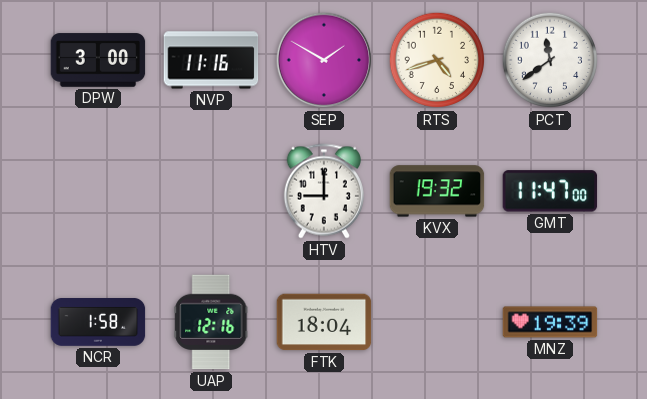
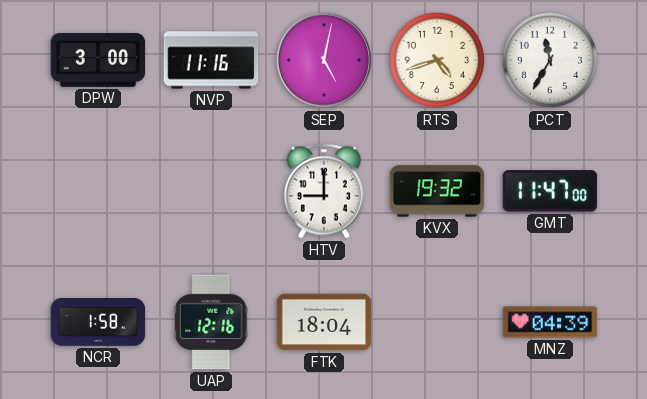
SEP: 1:50 -> 5:02 (324, 60)
PCT: 11:39 -> 11:35 (550, 60)
MNZ: 19:39 -> 04:39 (550, 322)
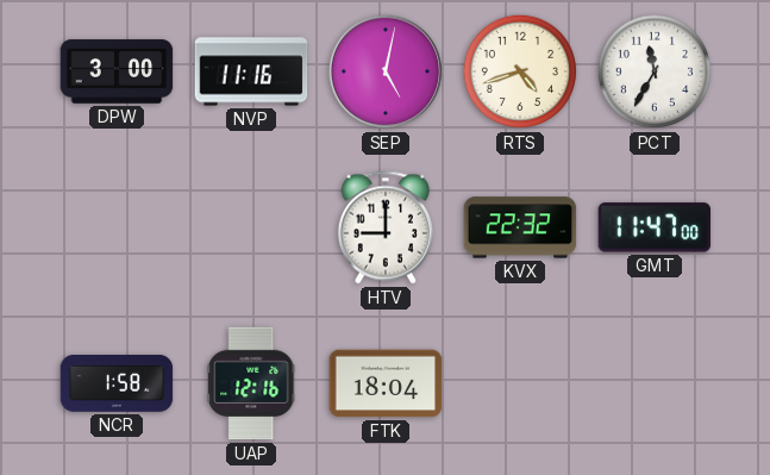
KVX: 19:32 -> 22:32 (520, 227)
MNZ: 04:39 -> none (550, 322)
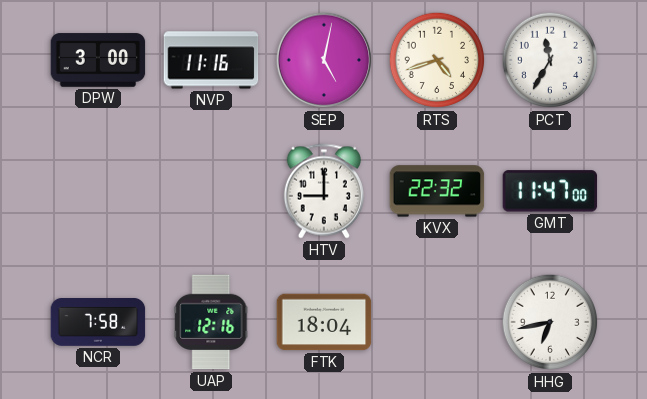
NCR: 1:58 -> 7:58 (98, 323)
HHG: none -> 6:43 (550, 322)
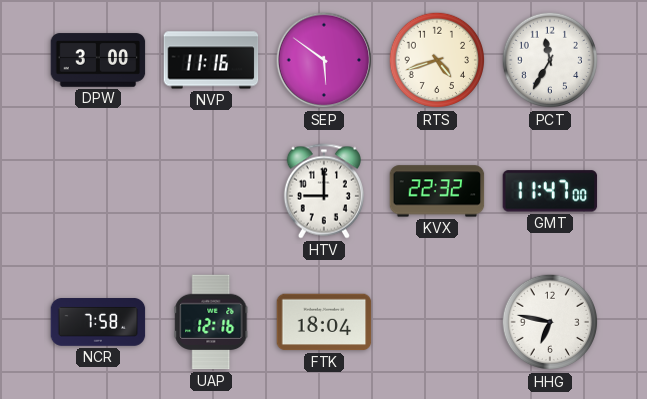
SEP: 5:02 -> 5:51 (324, 60)
HHG: 6:43 -> 6:47 (550, 322)
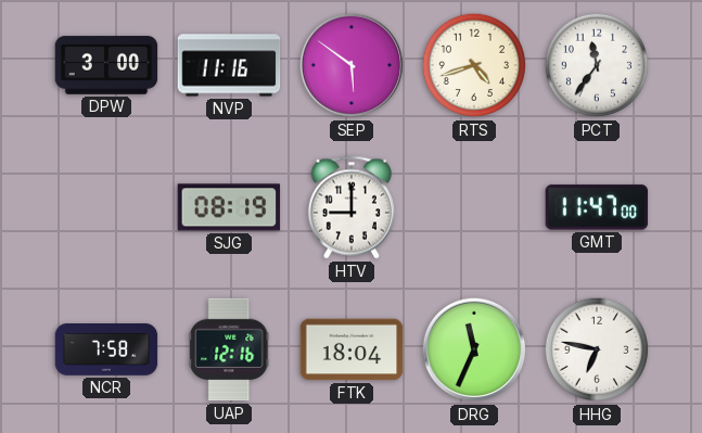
PCT: 11:35 -> 11:36 (597, 65)
SJG: none -> 08:19 (229, 207)
KVX: 22:32 -> none (437, 191)
DRG: none -> 11:34 (474, 349)
